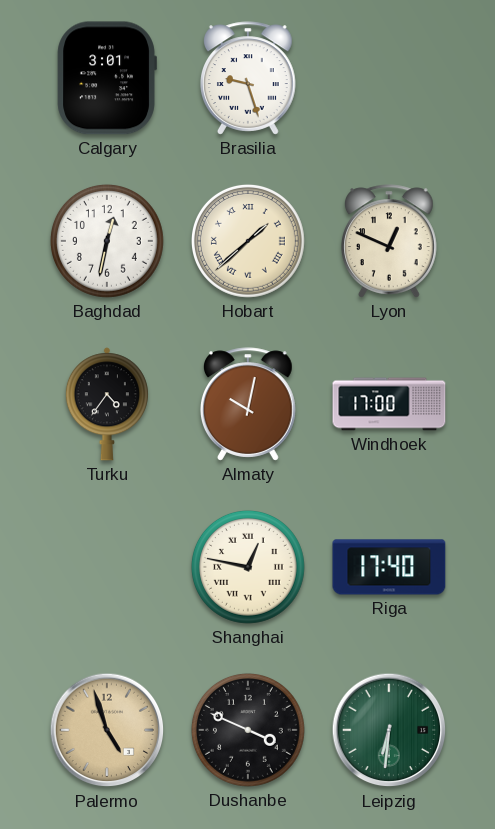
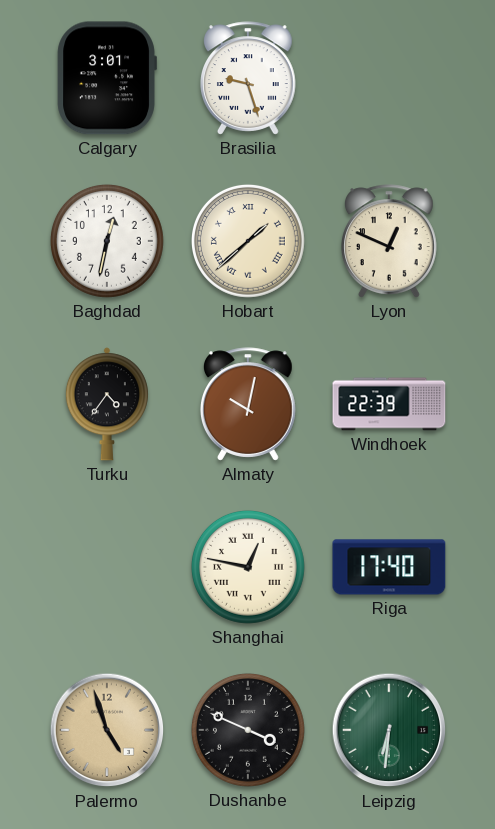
Windhoek: 17:00 -> 22:39 (389, 404)
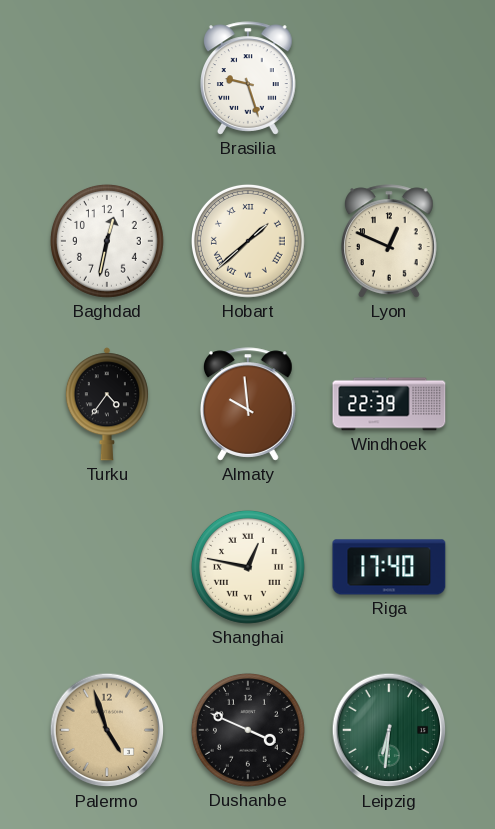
Calgary: 3:01 -> none (107, 78)
Almaty: 10:02 -> 9:59 (248, 404)
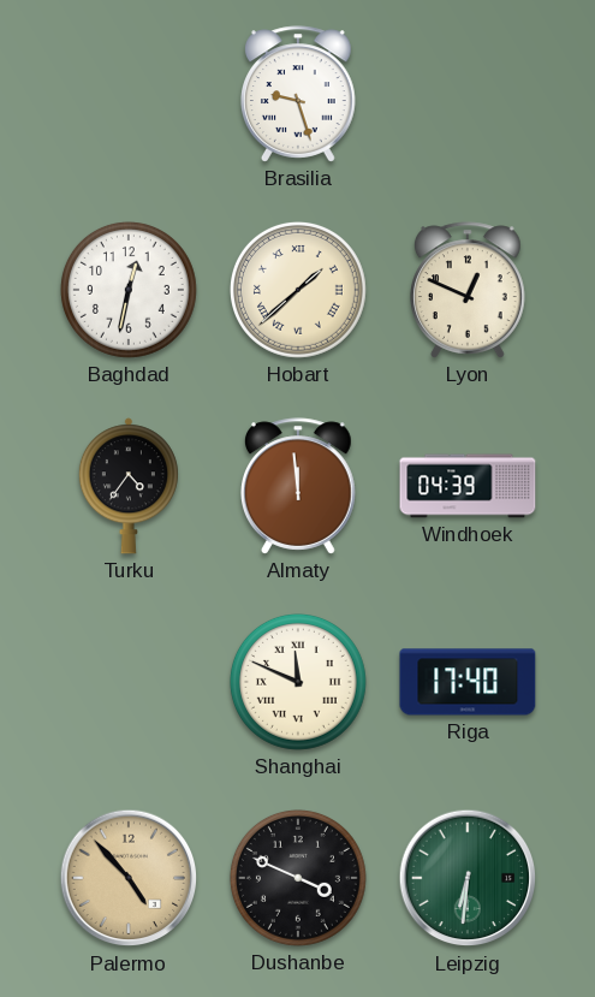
Almaty: 9:59 -> 11:59 (298, 486)
Windhoek: 22:39 -> 04:39 (468, 486)
Shanghai: 12:47 -> 11:49 (298, 682)
Palermo: 4:57 -> 4:53 (129, 878)
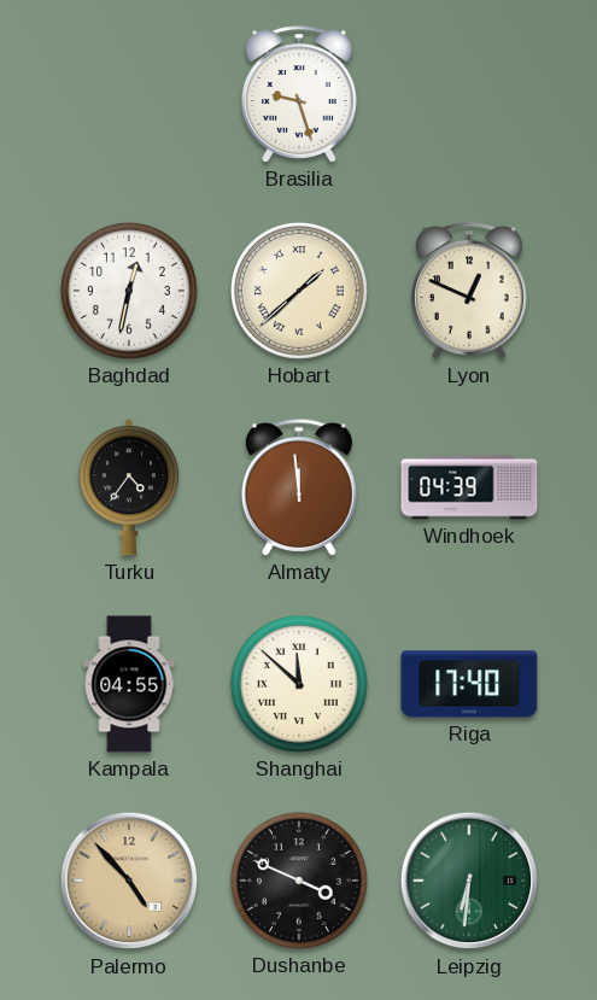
Kampala: none -> 04:55 (129, 684)
Shanghai: 11:49 -> 11:52 (299, 684)
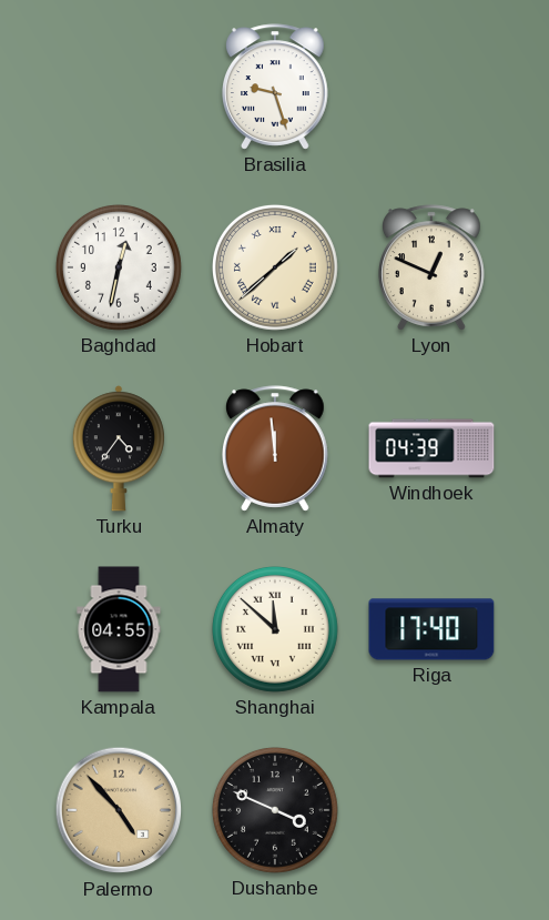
Leipzig: 6:31 -> none (469, 881)
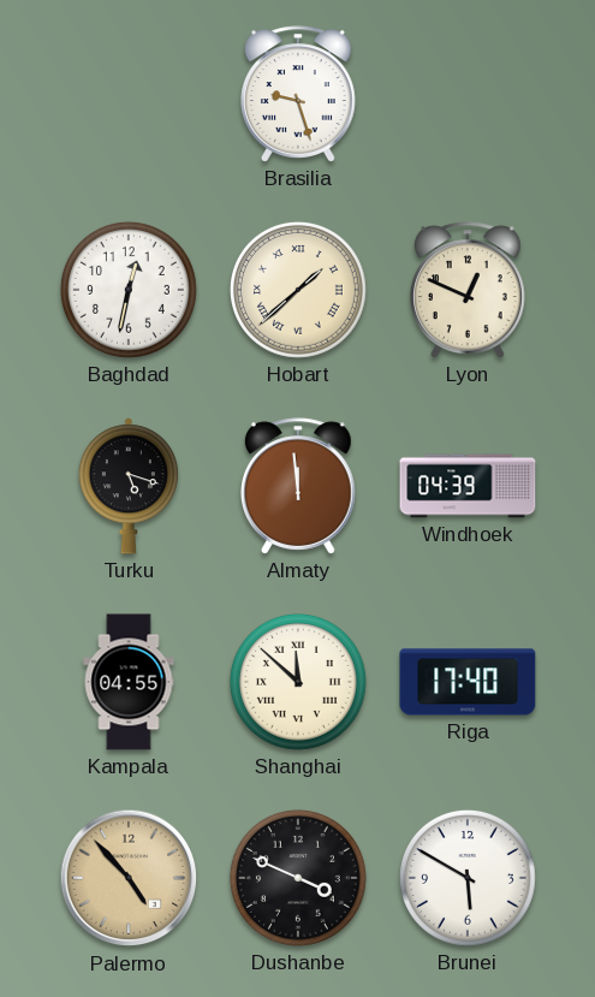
Turku: 4:36 -> 5:18 (129, 486)
Brunei: none -> 5:50 (468, 878)
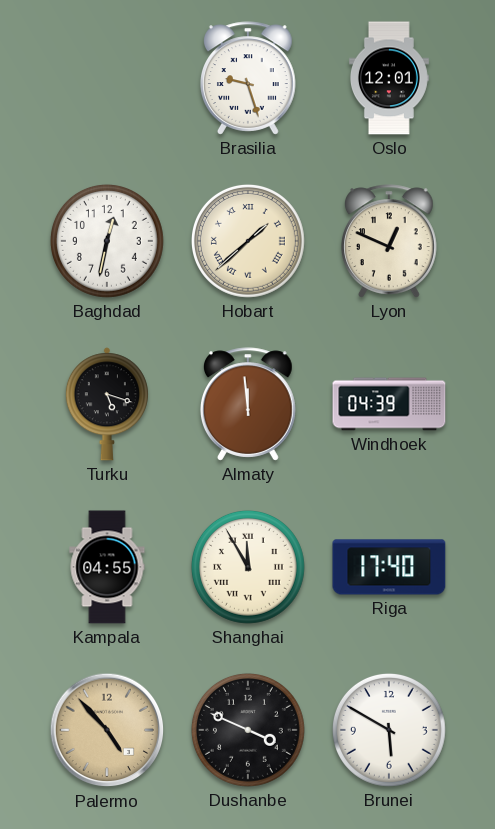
Oslo: none -> 12:01 (389, 78)
Shanghai: 11:52 -> 11:55 (248, 567)
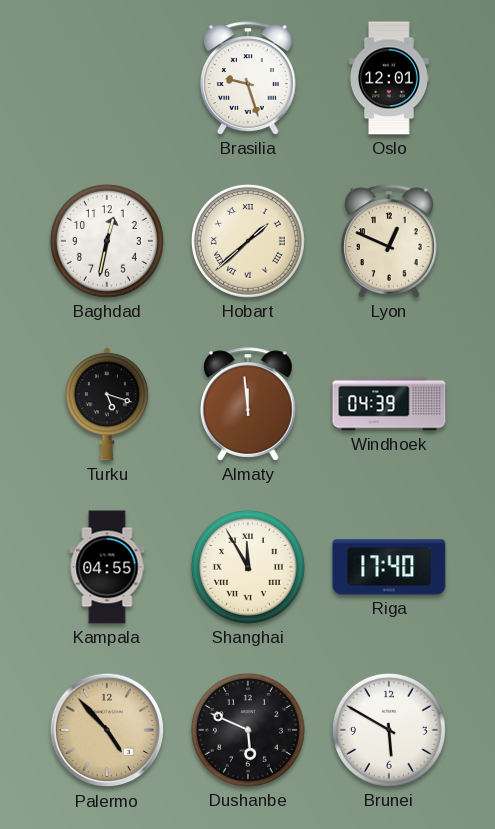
Dushanbe: 3:49 -> 5:49 (248, 730)
